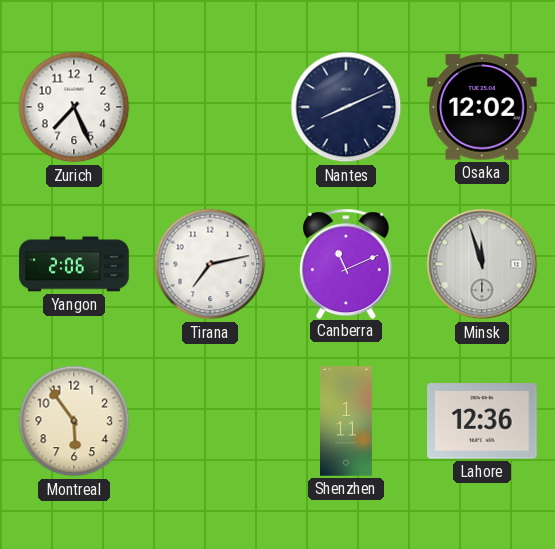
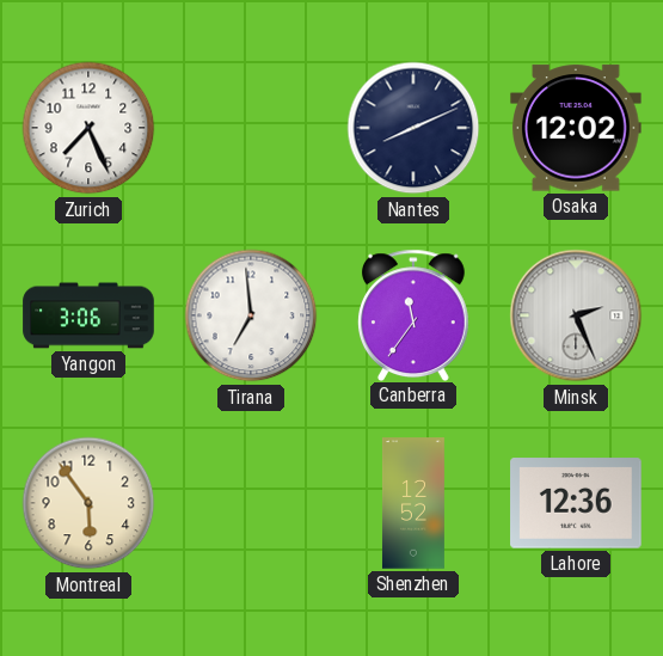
Yangon: 2:06 -> 3:06 (88, 315)
Tirana: 7:13 -> 6:59 (251, 315)
Canberra: 11:11 -> 11:36 (413, 314)
Minsk: 11:57 -> 2:26 (576, 315)
Shenzhen: 1:11 -> 12:52 (413, 503)
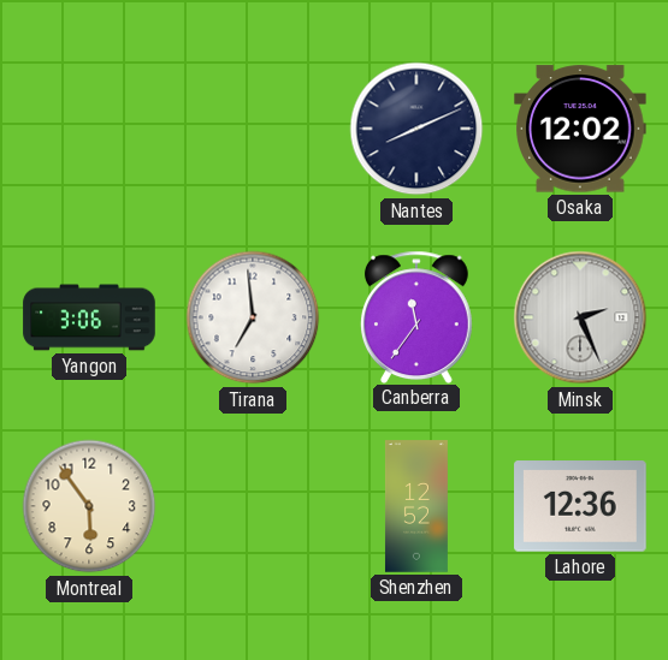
Zurich: 7:26 -> none (88, 128)
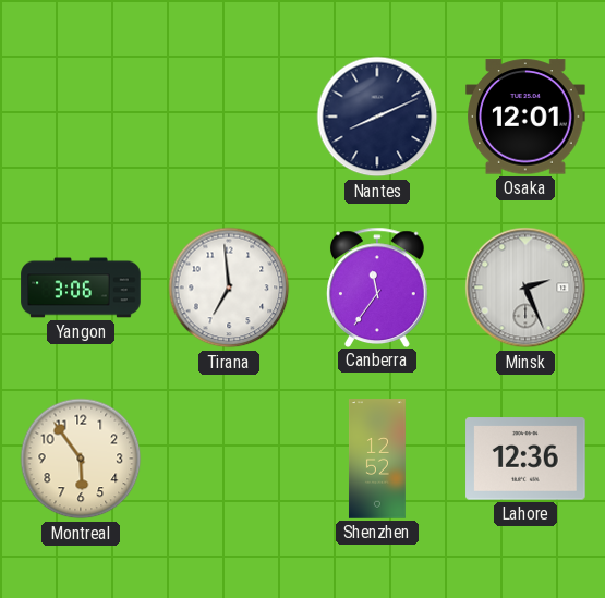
Osaka: 12:02 -> 12:01 (525, 117)
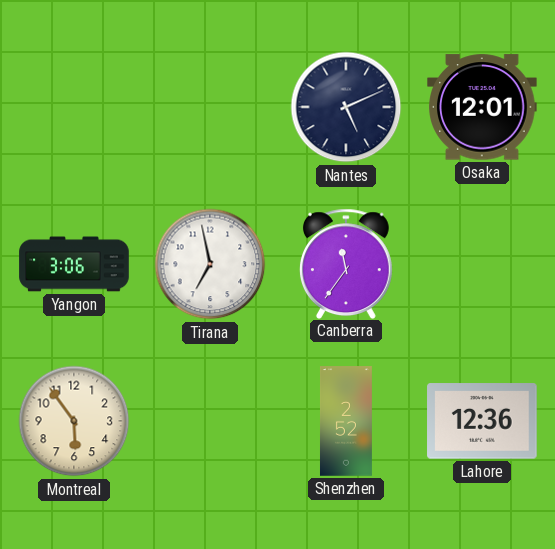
Nantes: 8:11 -> 5:11 (346, 107)
Tirana: 6:59 -> 6:58 (210, 264)
Minsk: 2:26 -> none (525, 288)
Shenzhen: 12:52 -> 2:52 (346, 421)
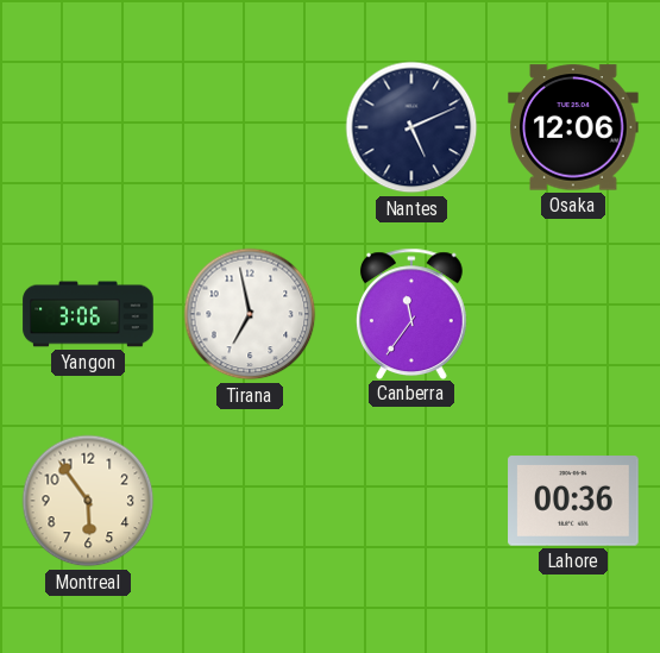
Osaka: 12:01 -> 12:06 (573, 127)
Shenzhen: 2:52 -> none (346, 421)
Lahore: 12:36 -> 00:36 (573, 501)
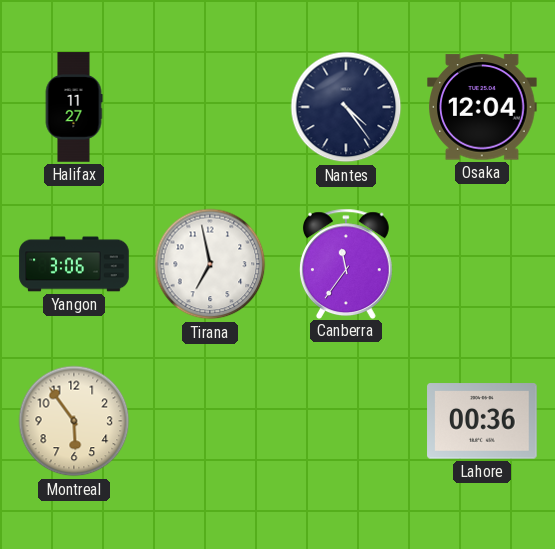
Halifax: none -> 11:27 (74, 107)
Nantes: 5:11 -> 4:24 (346, 107)
Osaka: 12:06 -> 12:04 (482, 107)
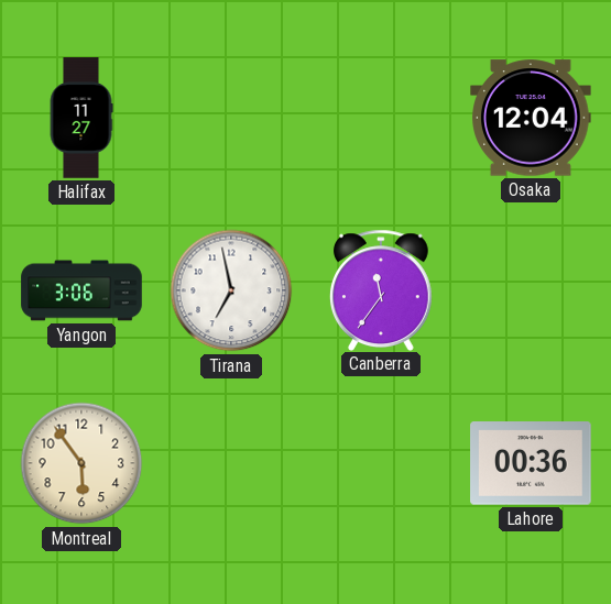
Nantes: 4:24 -> none (346, 107)
